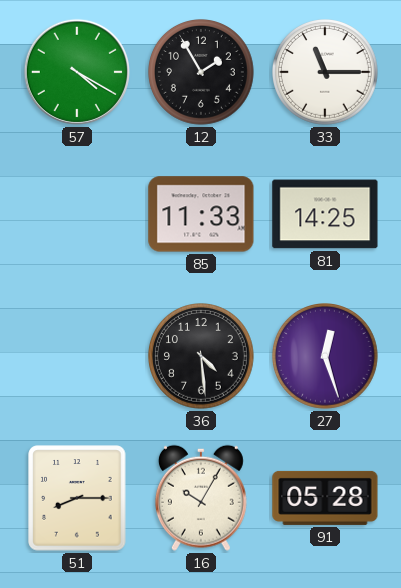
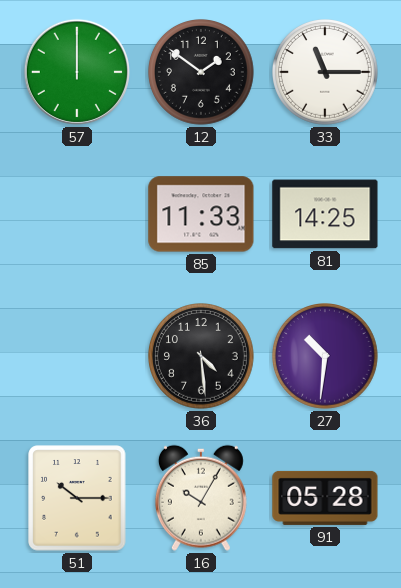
57: 4:20 -> 12:00 (77, 72)
12: 1:55 -> 1:51 (202, 73)
27: 12:27 -> 10:31 (326, 357)
51: 8:15 -> 10:15 (77, 498)
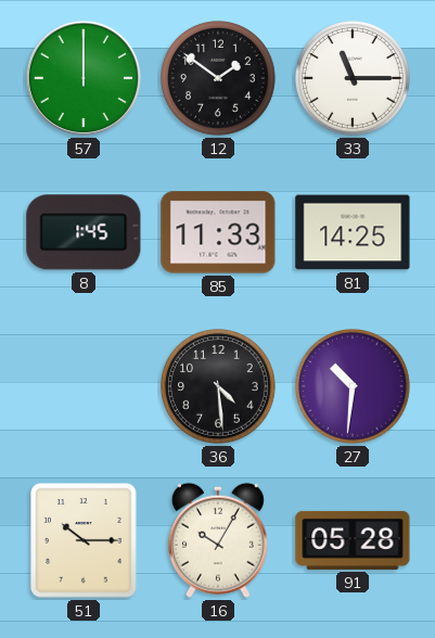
8: none -> 1:45 (84, 232)
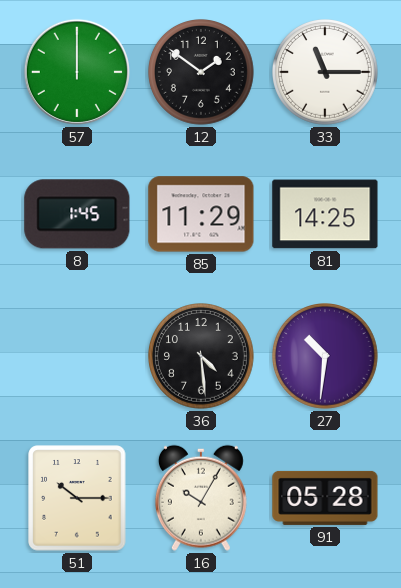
85: 11:33 -> 11:29 (201, 214)
